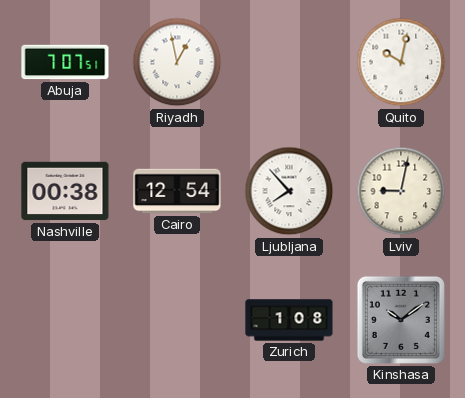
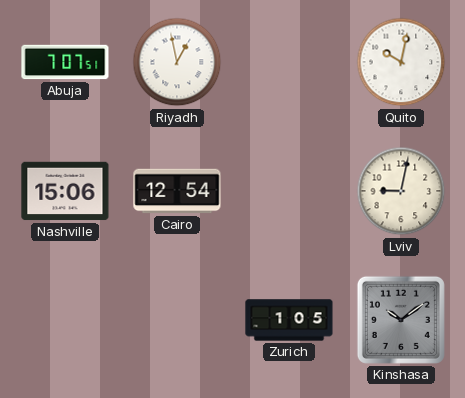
Nashville: 00:38 -> 15:06 (65, 191)
Ljubljana: 7:53 -> none (289, 191)
Zurich: 1:08 -> 1:05 (289, 320)
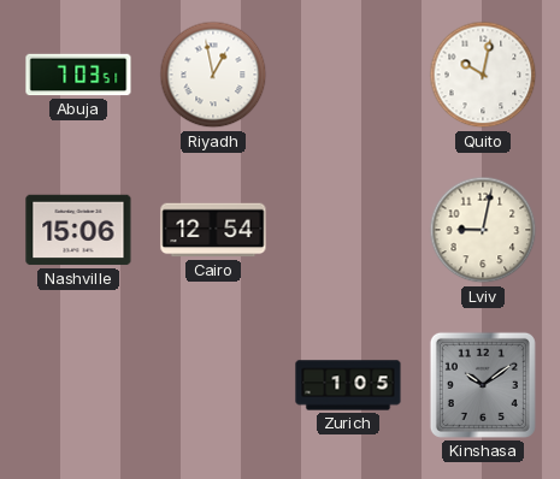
Abuja: 7:07 -> 7:03 (78, 75)
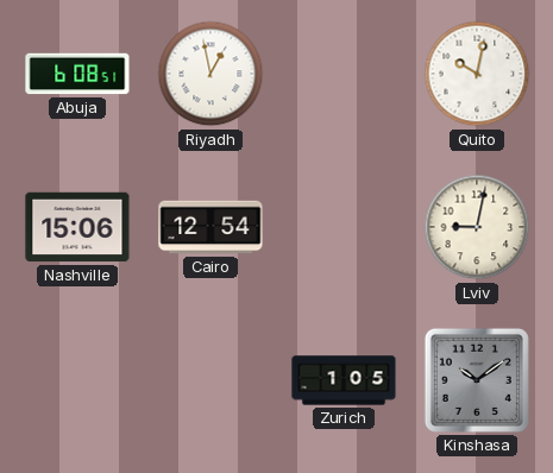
Abuja: 7:03 -> 6:08 (77, 74)
